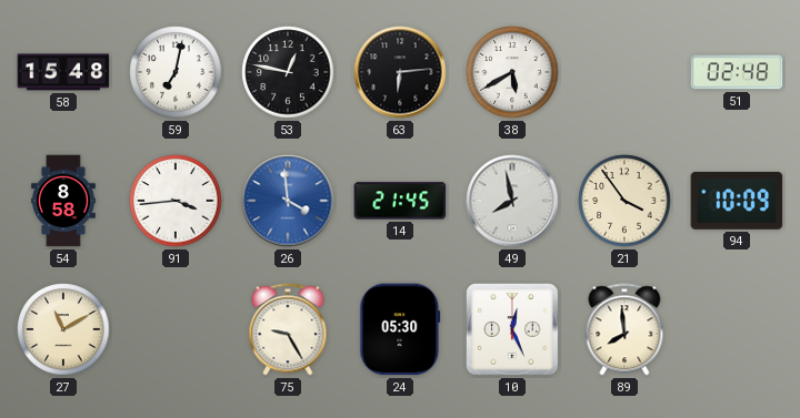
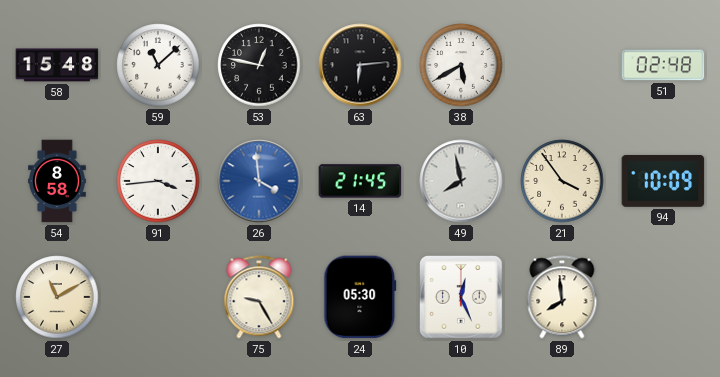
59: 7:02 -> 11:08 (158, 65)
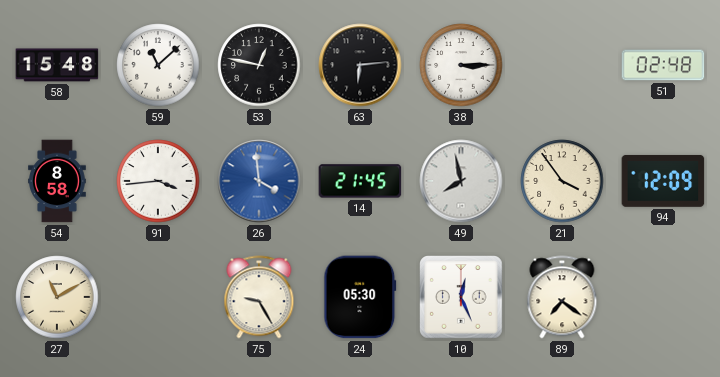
38: 5:40 -> 3:15 (461, 65)
94: 10:09 -> 12:09 (663, 181)
89: 7:59 -> 7:21 (562, 297)
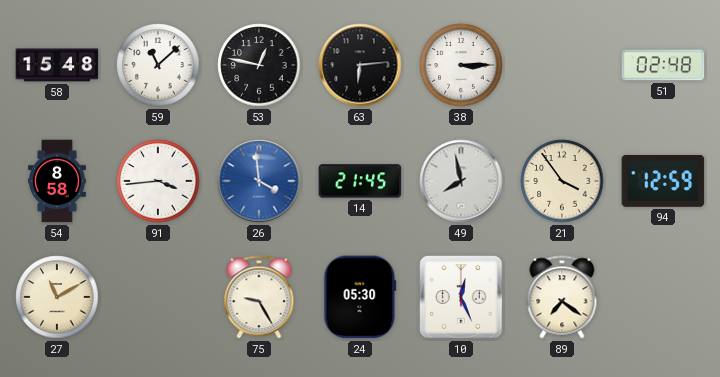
94: 12:09 -> 12:59 (663, 181)
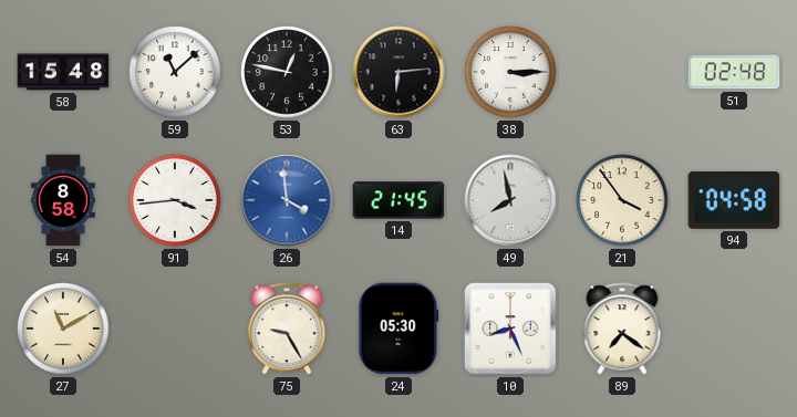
94: 12:59 -> 04:58 (734, 200)
10: 12:26 -> 8:26 (511, 330)
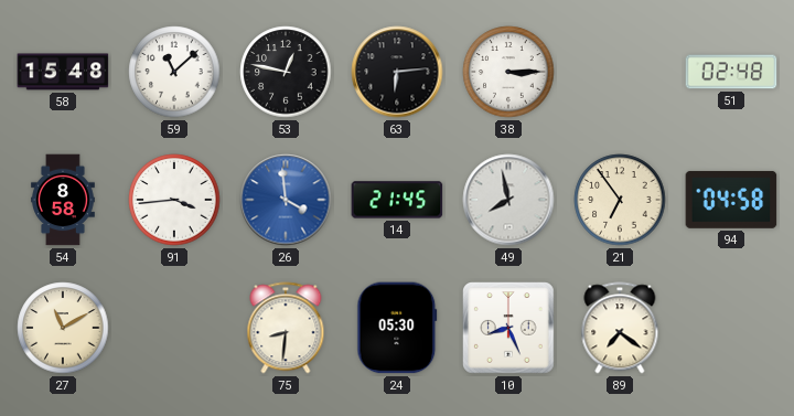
21: 3:54 -> 6:54 (620, 200)
75: 9:25 -> 8:31 (286, 328)
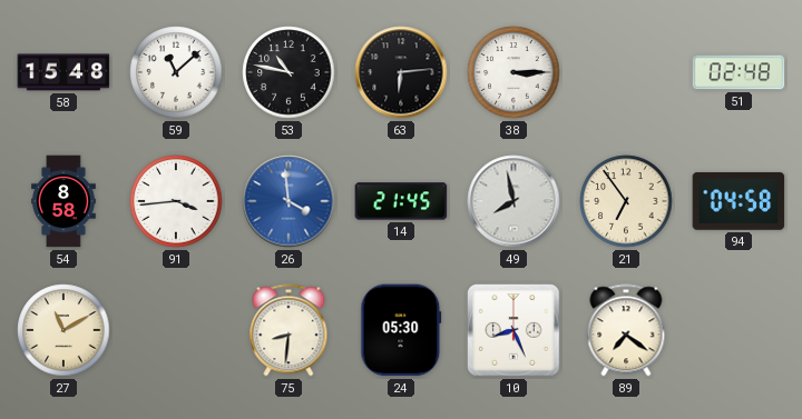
53: 12:47 -> 10:47 (288, 72)
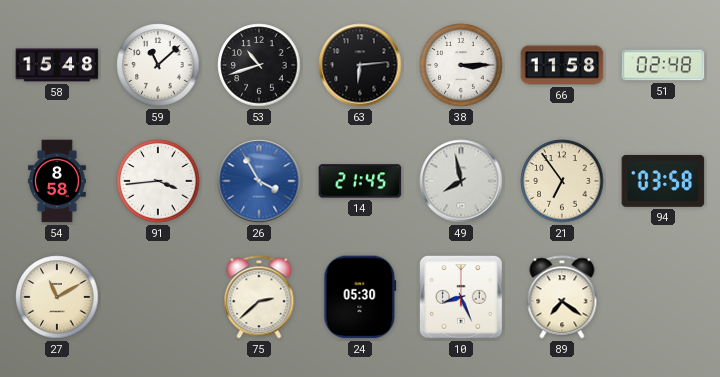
53: 10:47 -> 10:42 (259, 65)
66: none -> 11:58 (562, 65)
26: 3:59 -> 3:55 (259, 181)
94: 04:58 -> 03:58 (663, 181)
75: 8:31 -> 2:38 (259, 297)
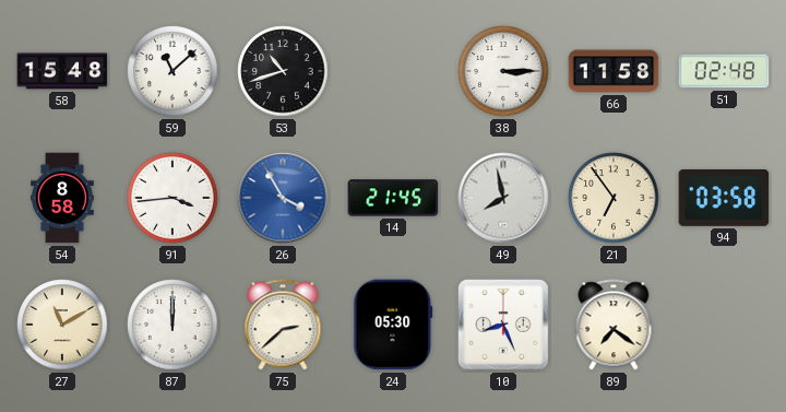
63: 6:14 -> none (360, 65)
87: none -> 12:00 (172, 325)
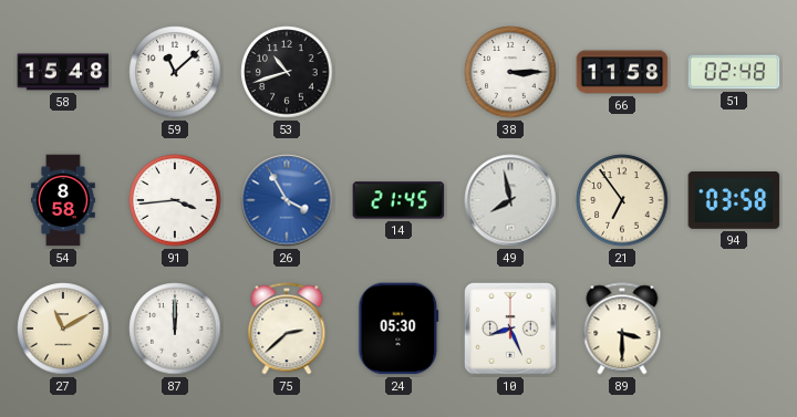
89: 7:21 -> 3:30 (622, 329)
